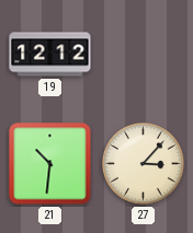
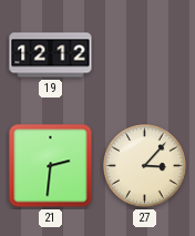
21: 10:31 -> 2:31 (51, 166)
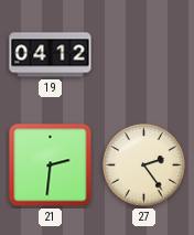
19: 12:12 -> 04:12 (51, 55)
27: 3:07 -> 2:24 (144, 165)
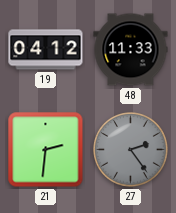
48: none -> 11:33 (131, 50)
27 dial: cream -> grey (131, 150)
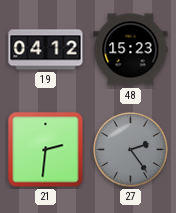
48: 11:33 -> 15:23 (131, 50)
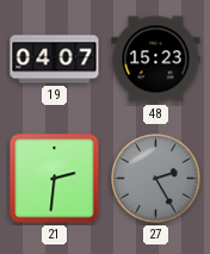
19: 04:12 -> 04:07 (55, 60)
27: 2:24 -> 2:25 (156, 179)
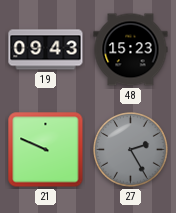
19: 04:07 -> 09:43 (46, 50)
21: 2:31 -> 9:49 (46, 150)
